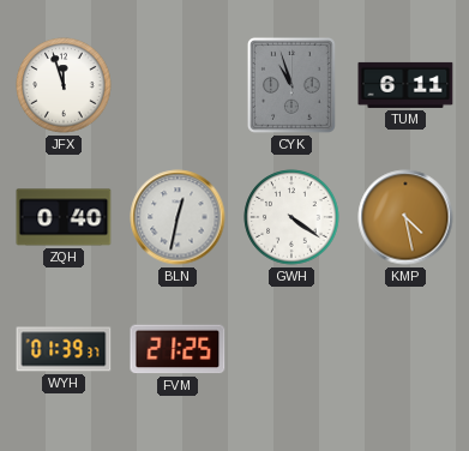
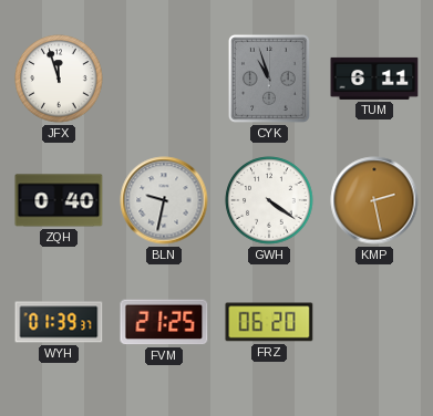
BLN: 12:32 -> 9:32 (164, 200)
KMP: 4:28 -> 2:28 (374, 200)
FRZ: none -> 06:20 (269, 322)
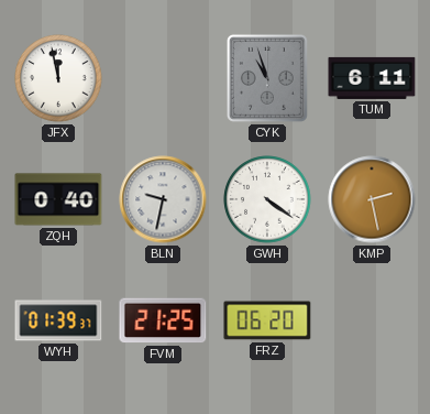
JFX: 11:57 -> 11:58 (58, 78)
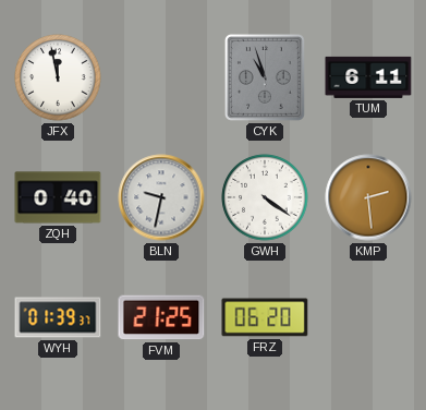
KMP: 2:28 -> 2:29 (368, 197)
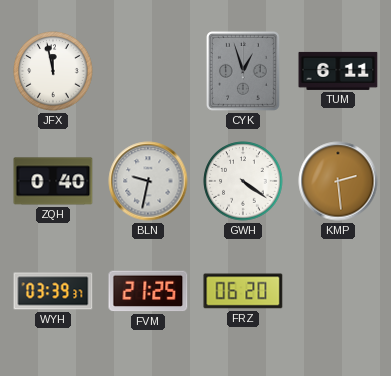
CYK: 10:57 -> 12:57 (243, 71)
WYH: 01:39 -> 03:39 (53, 291)
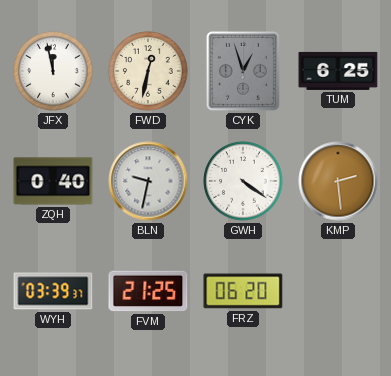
FWD: none -> 12:32 (148, 71)
TUM: 6:11 -> 6:25 (338, 71)
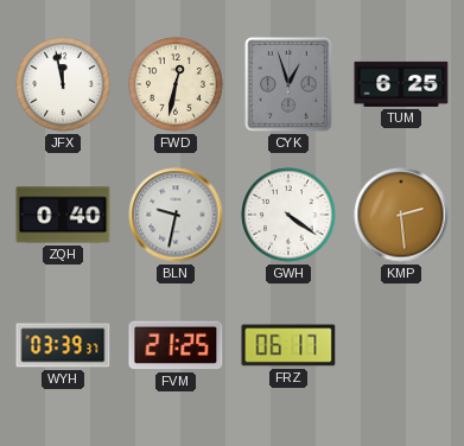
FRZ: 06:20 -> 06:17 (288, 345)
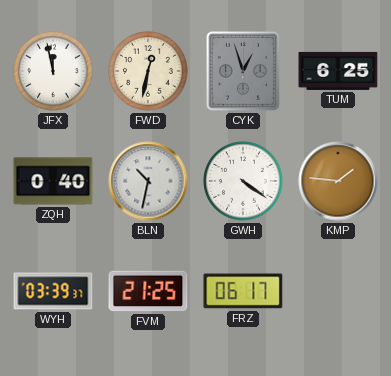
BLN: 9:32 -> 10:32 (148, 181)
KMP: 2:29 -> 1:46 (338, 181)
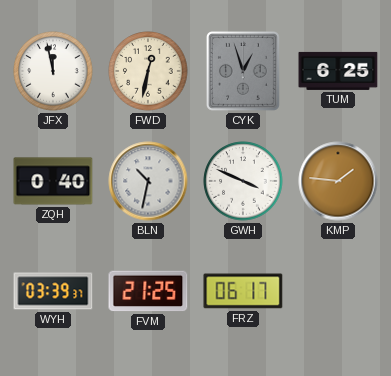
GWH: 4:21 -> 3:49 (243, 181)
